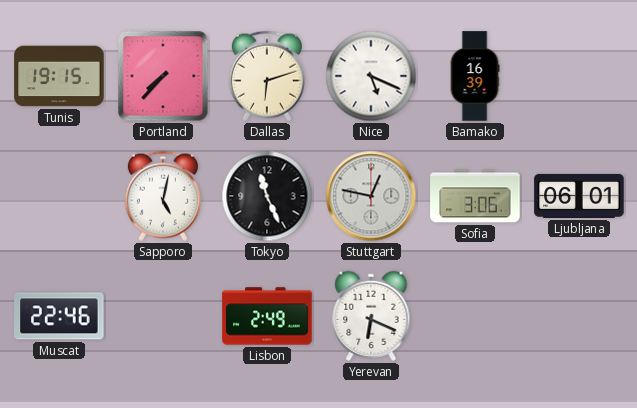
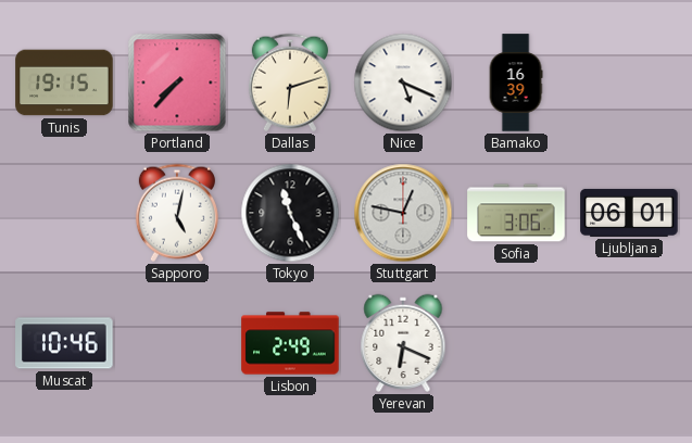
Muscat: 22:46 -> 10:46 (64, 343)
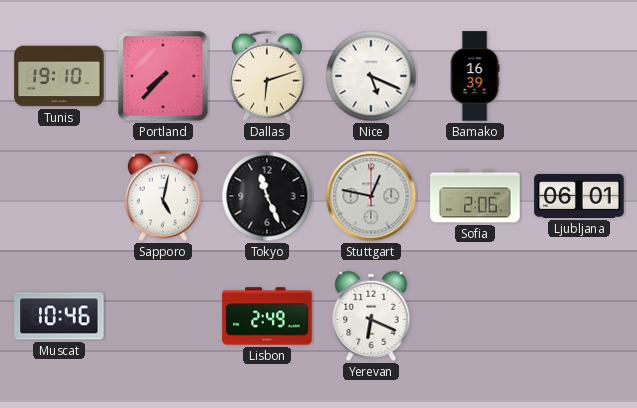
Tunis: 19:15 -> 19:10 (59, 76)
Sofia: 3:06 -> 2:06 (475, 196)
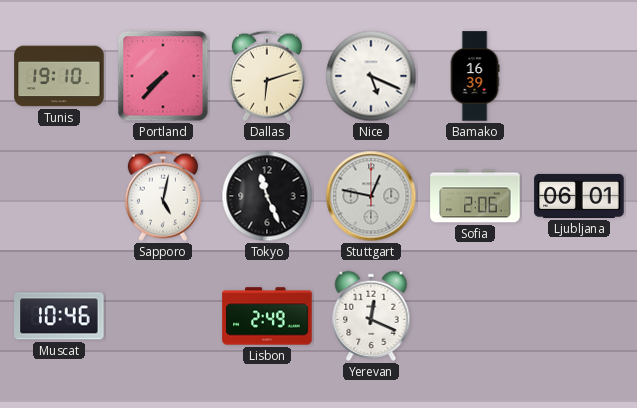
Yerevan: 6:19 -> 12:19 (371, 316)
